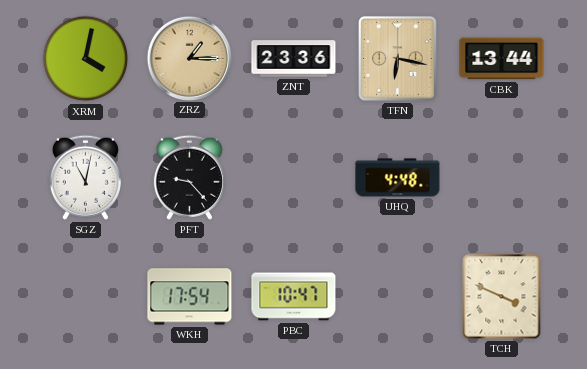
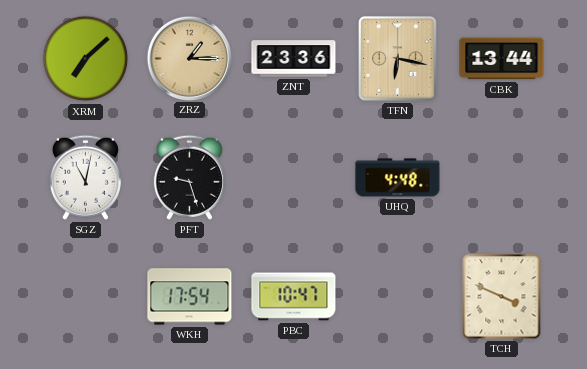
XRM: 4:02 -> 7:08 (86, 59)
PFT: 9:23 -> 9:27 (189, 177)
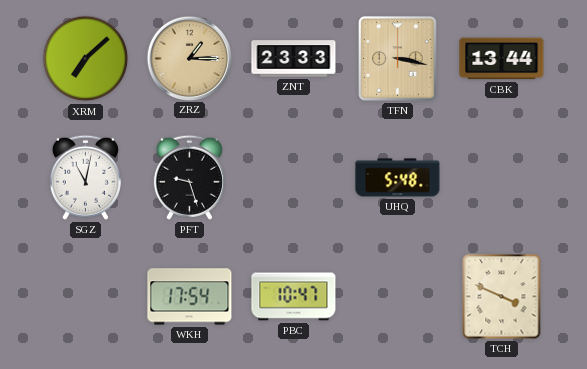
ZNT: 23:36 -> 23:33 (294, 59)
TFN: 6:17 -> 3:17 (398, 59)
UHQ: 4:48 -> 5:48 (398, 178)
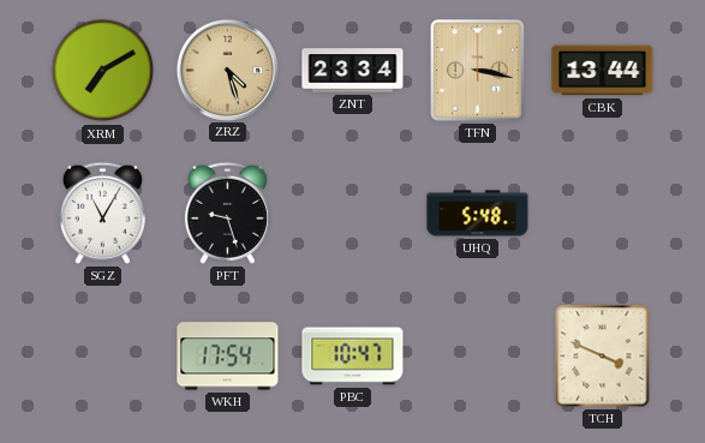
XRM: 7:08 -> 7:10 (103, 71)
ZRZ: 1:15 -> 4:27 (227, 70)
ZNT: 23:33 -> 23:34 (353, 71)
SGZ: 11:02 -> 11:05 (102, 212)
